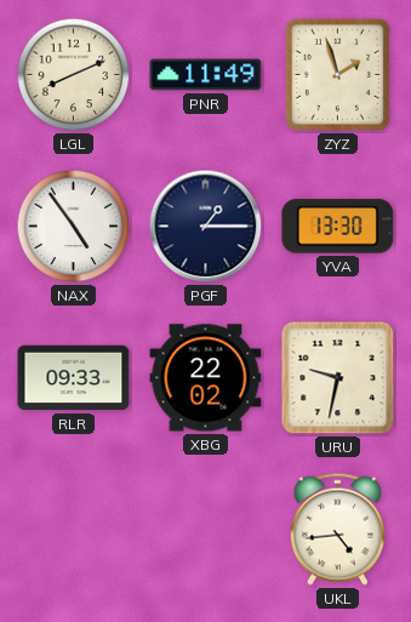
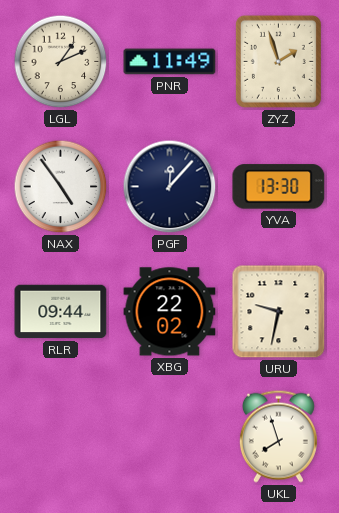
LGL: 8:11 -> 1:11 (61, 62)
PGF: 1:15 -> 12:07 (170, 187)
RLR: 09:33 -> 09:44 (61, 312)
UKL: 4:44 -> 7:57 (278, 436)
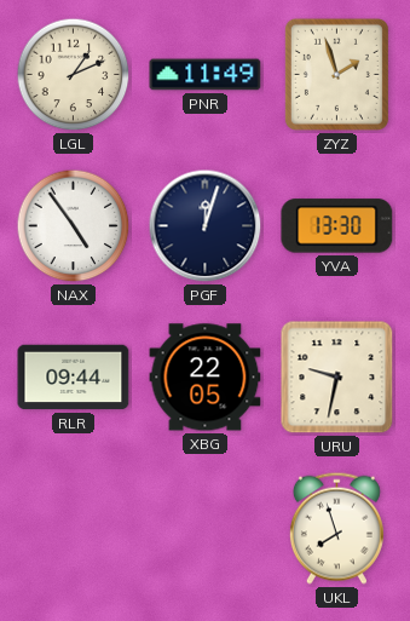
PGF: 12:07 -> 12:03 (206, 226)
XBG: 22:02 -> 22:05 (206, 378)
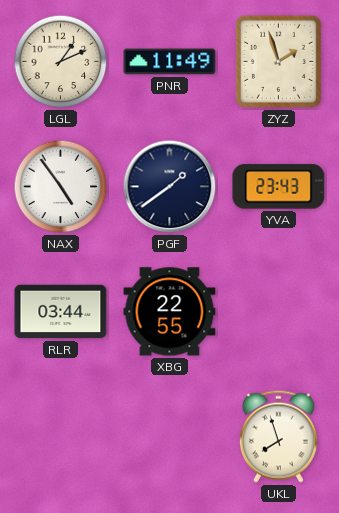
PGF: 12:03 -> 1:39 (170, 187)
YVA: 13:30 -> 23:43 (279, 187)
RLR: 09:44 -> 03:44 (61, 312)
XBG: 22:05 -> 22:55 (170, 312)
URU: 9:32 -> none (337, 378)
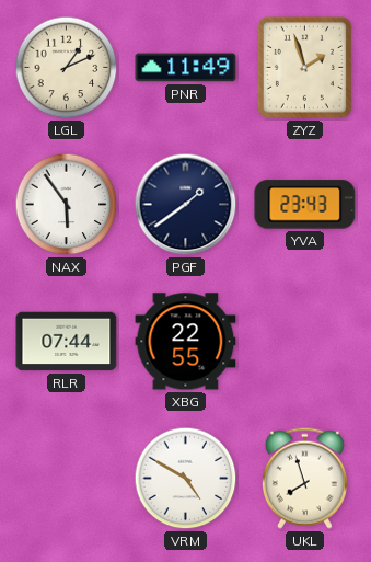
NAX: 4:54 -> 5:54 (67, 205)
RLR: 03:44 -> 07:44 (67, 342)
VRM: none -> 4:50 (186, 479)
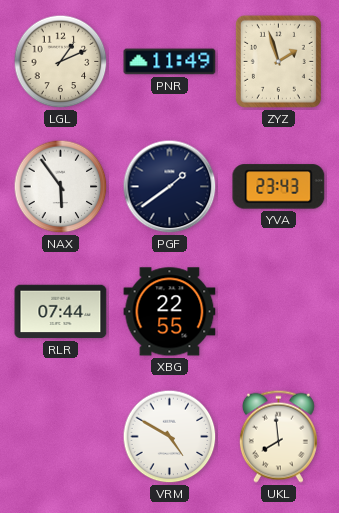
UKL: 7:57 -> 7:59 (278, 436)
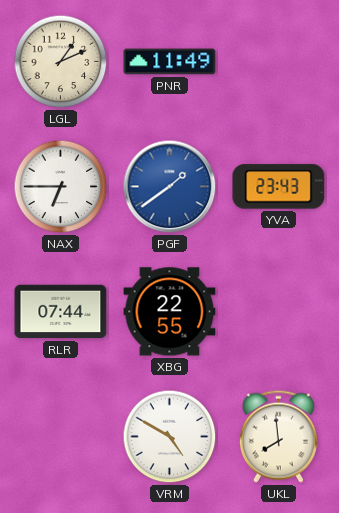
ZYZ: 1:57 -> none (278, 61)
NAX: 5:54 -> 6:45 (61, 187)
PGF dial: navy -> blue (170, 187)
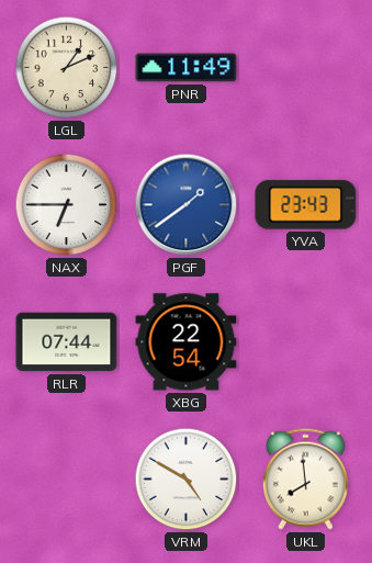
XBG: 22:55 -> 22:54 (187, 342)
